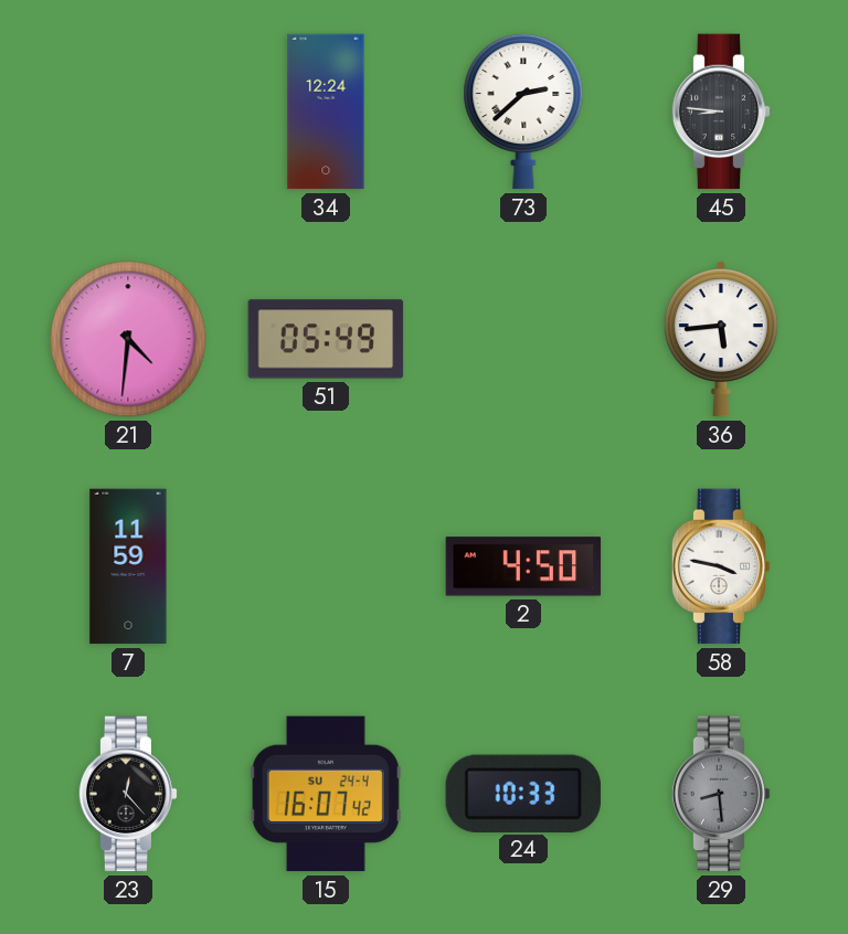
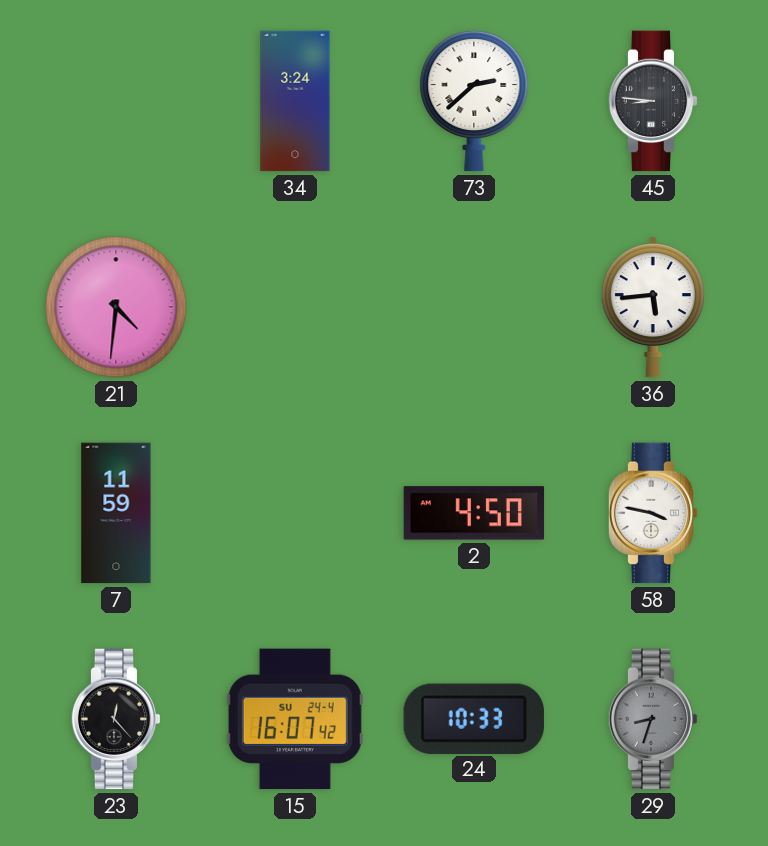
34: 12:24 -> 3:24 (295, 101)
51: 05:49 -> none (326, 339)
29: 8:29 -> 8:33 (653, 719)
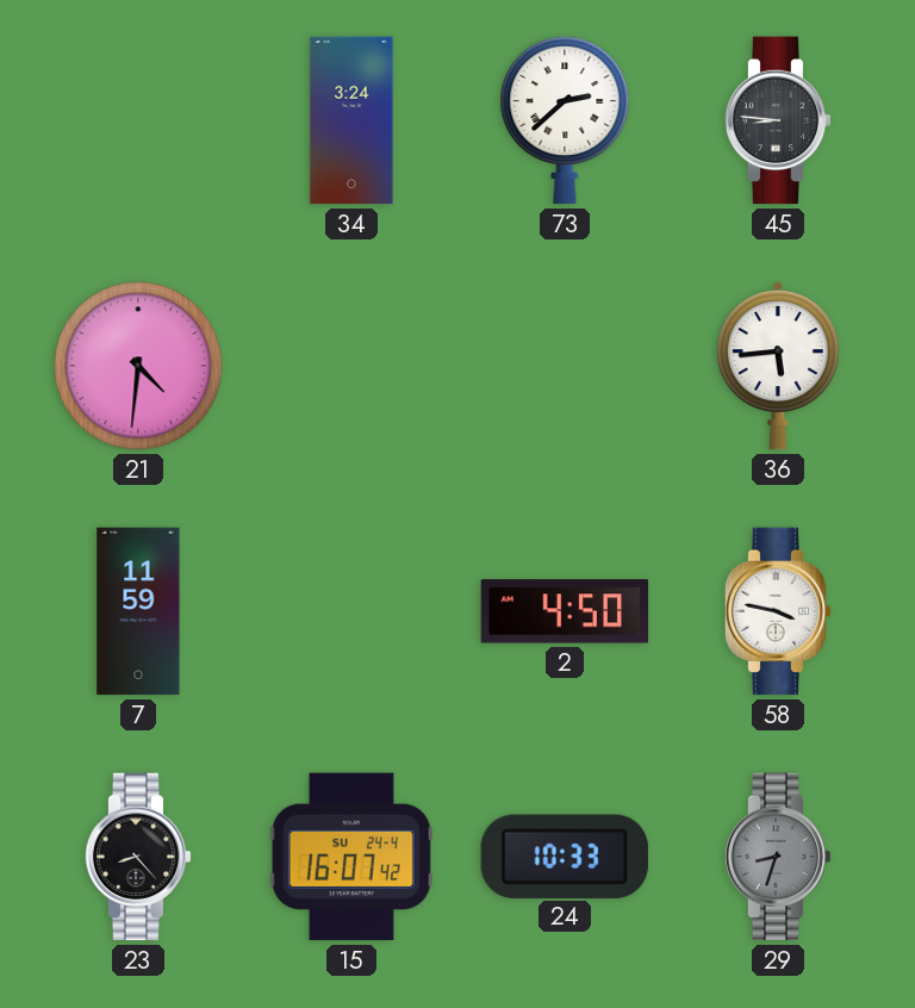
23: 12:23 -> 8:23 (138, 857)
